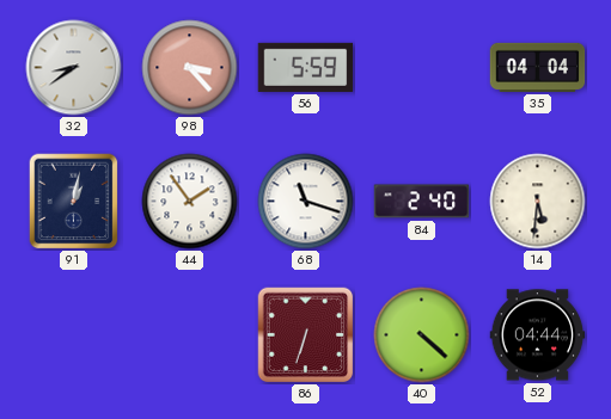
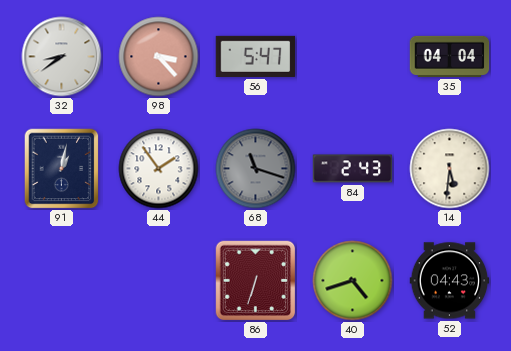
56: 5:59 -> 5:47 (256, 56)
68 dial: white -> grey (256, 169)
84: 2:40 -> 2:43 (353, 169)
40: 4:22 -> 4:42 (353, 281)
52: 04:44 -> 04:43 (450, 281)
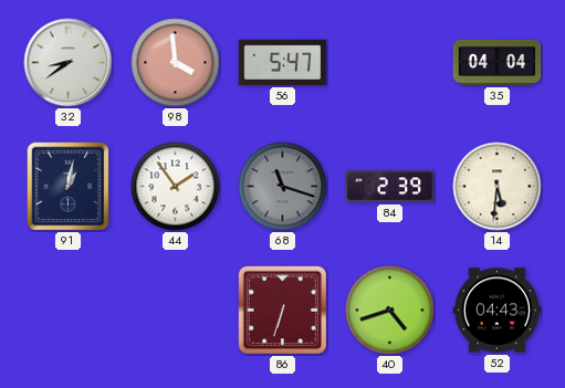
98: 3:23 -> 3:59 (176, 63)
84: 2:43 -> 2:39 (390, 187)
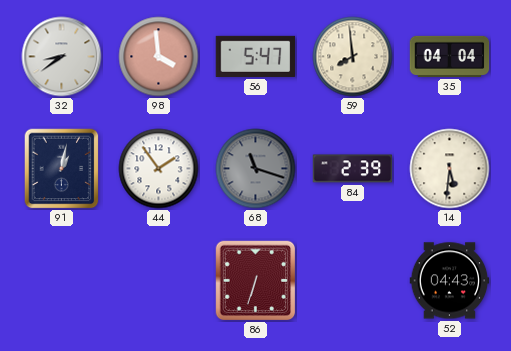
59: none -> 7:59 (353, 57)
40: 4:42 -> none (390, 311)
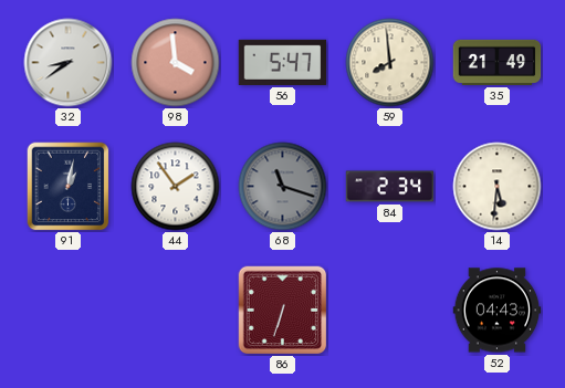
35: 04:04 -> 21:49 (498, 62)
84: 2:39 -> 2:34 (390, 187)
